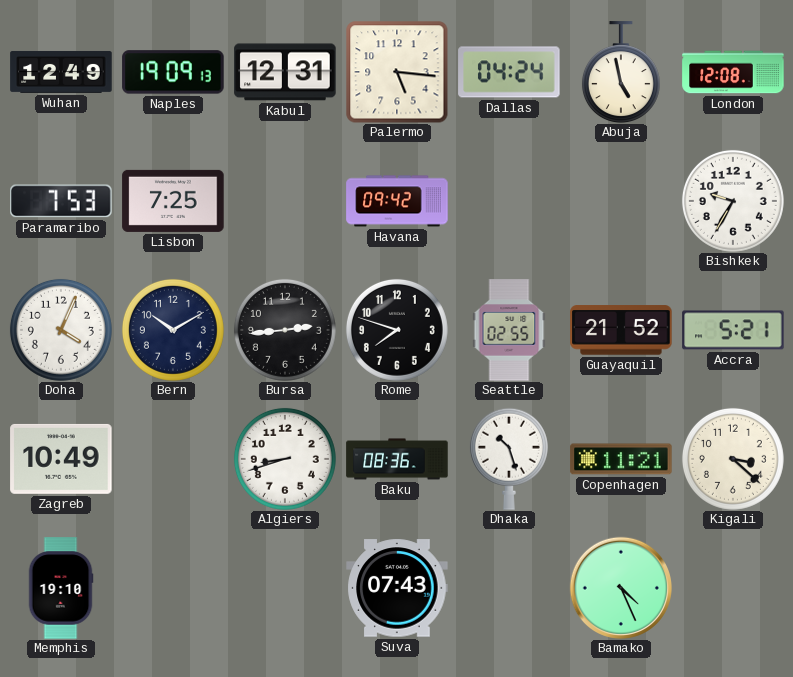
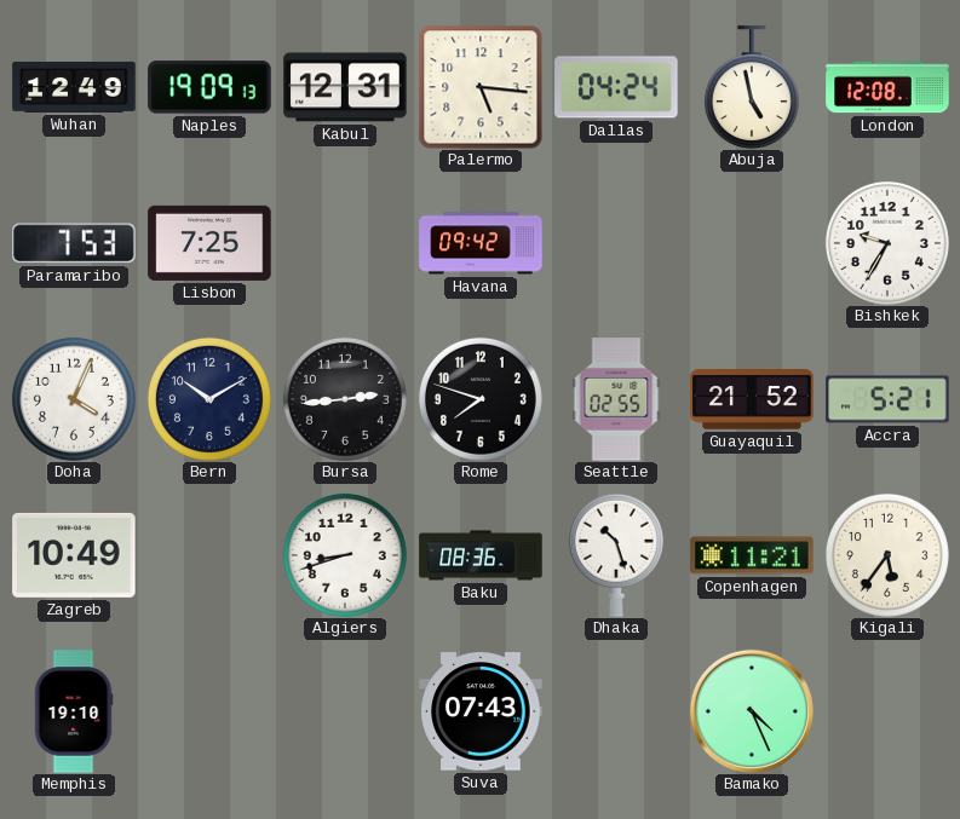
Kigali: 3:22 -> 5:36 (887, 555)
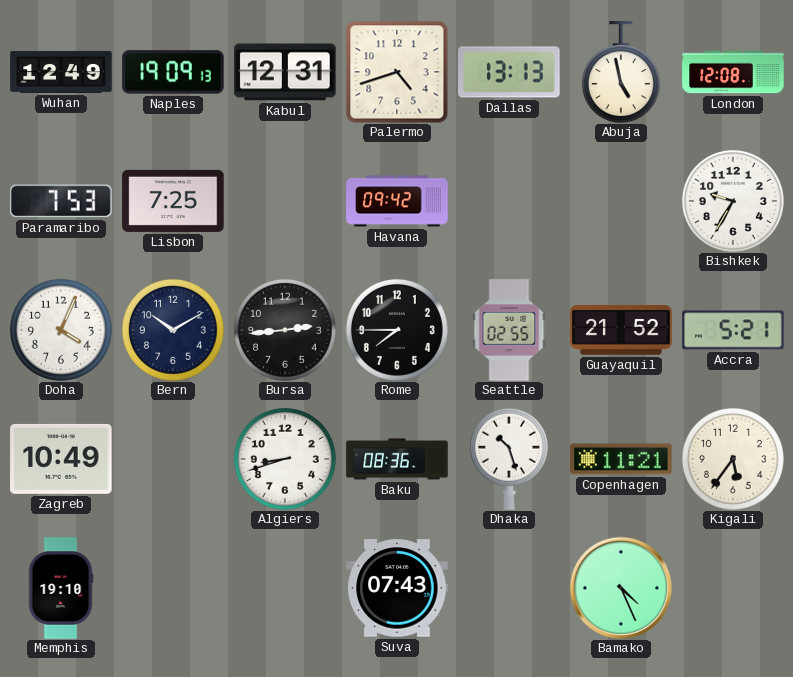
Palermo: 5:16 -> 4:42 (397, 72)
Dallas: 04:24 -> 13:13 (509, 72)
Rome: 7:48 -> 7:45 (397, 330)
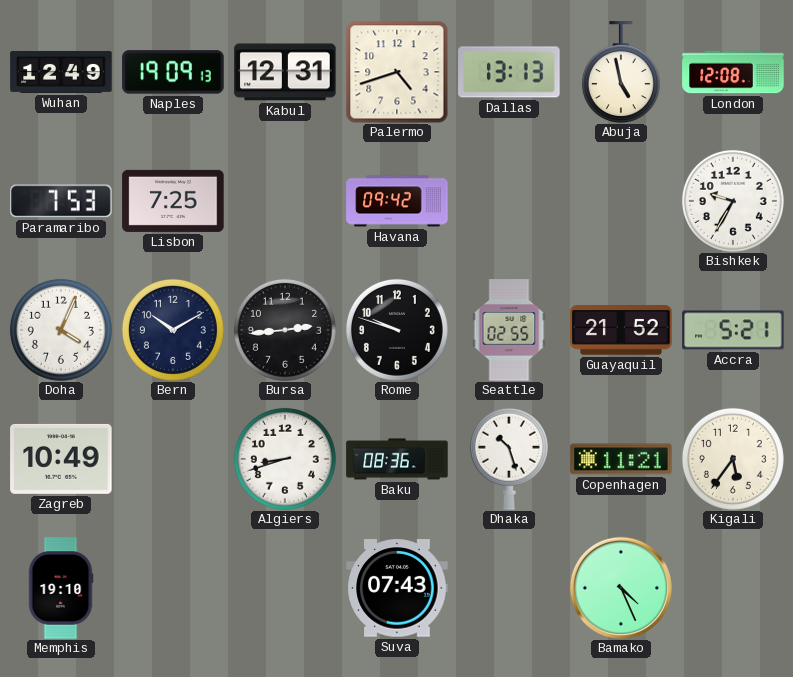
Rome: 7:45 -> 9:48 (397, 330)
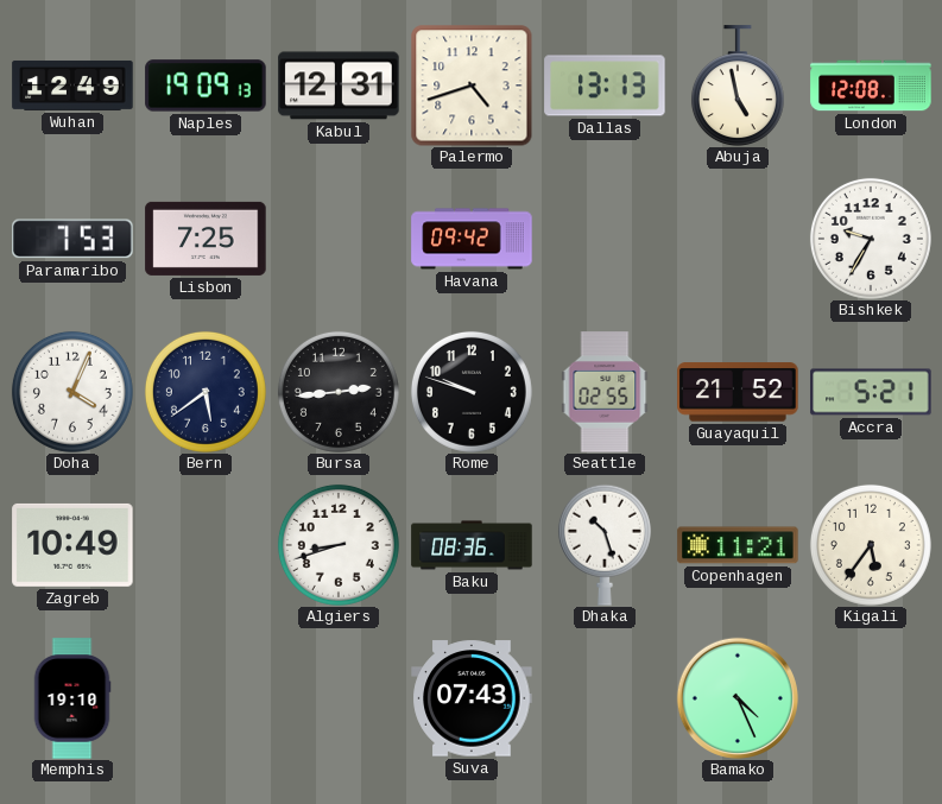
Bern: 10:10 -> 5:39 (206, 392)
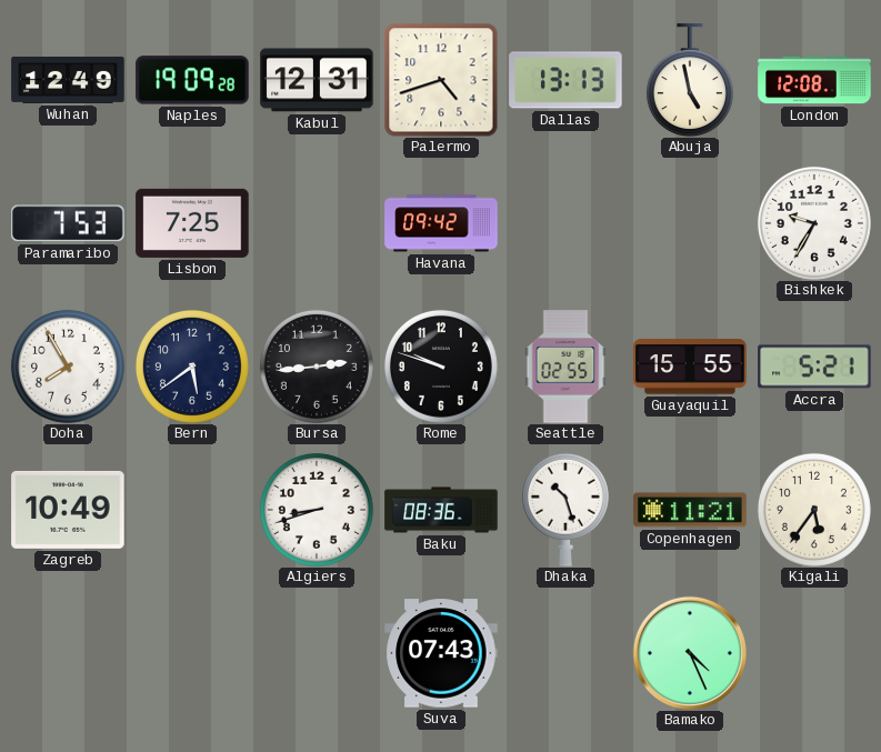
Naples: 19:09:13 -> 19:09:28 (192, 80)
Doha: 4:04 -> 7:55 (68, 367)
Guayaquil: 21:52 -> 15:55 (690, 367)
Memphis: 19:10 -> none (72, 698)
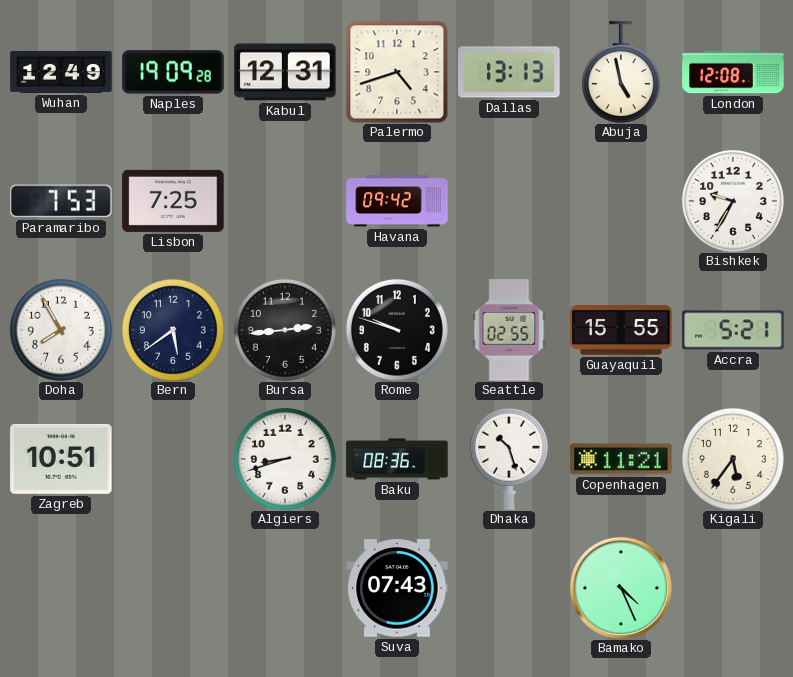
Zagreb: 10:49 -> 10:51 (61, 459)
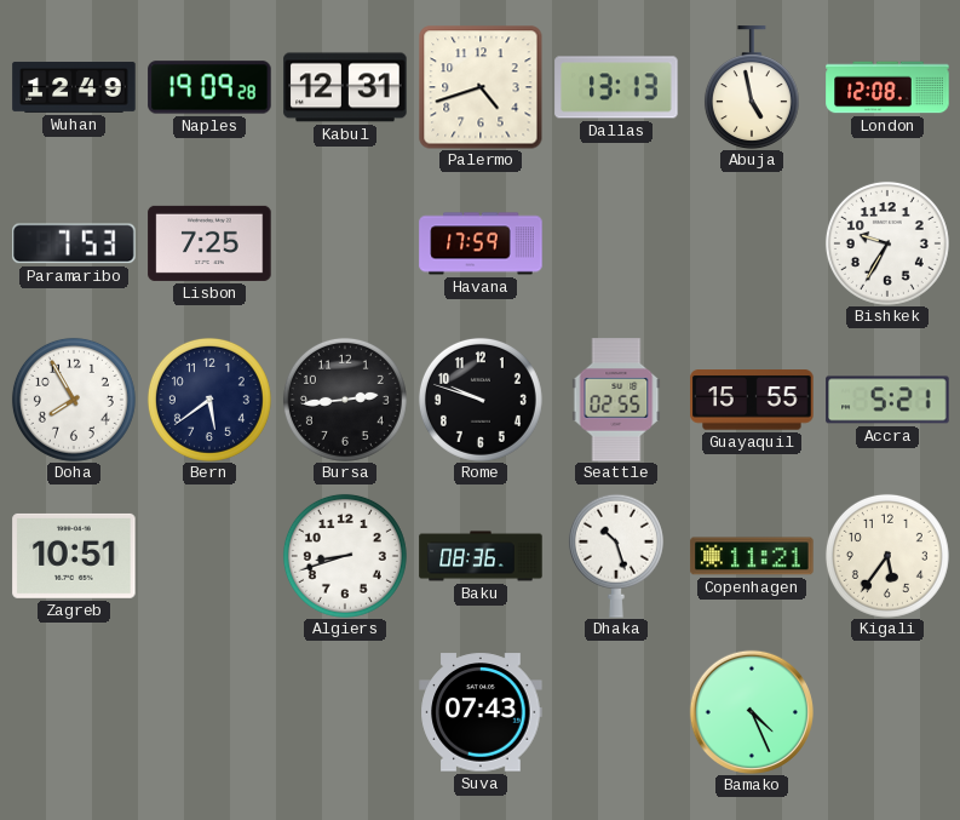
Havana: 09:42 -> 17:59 (481, 243)
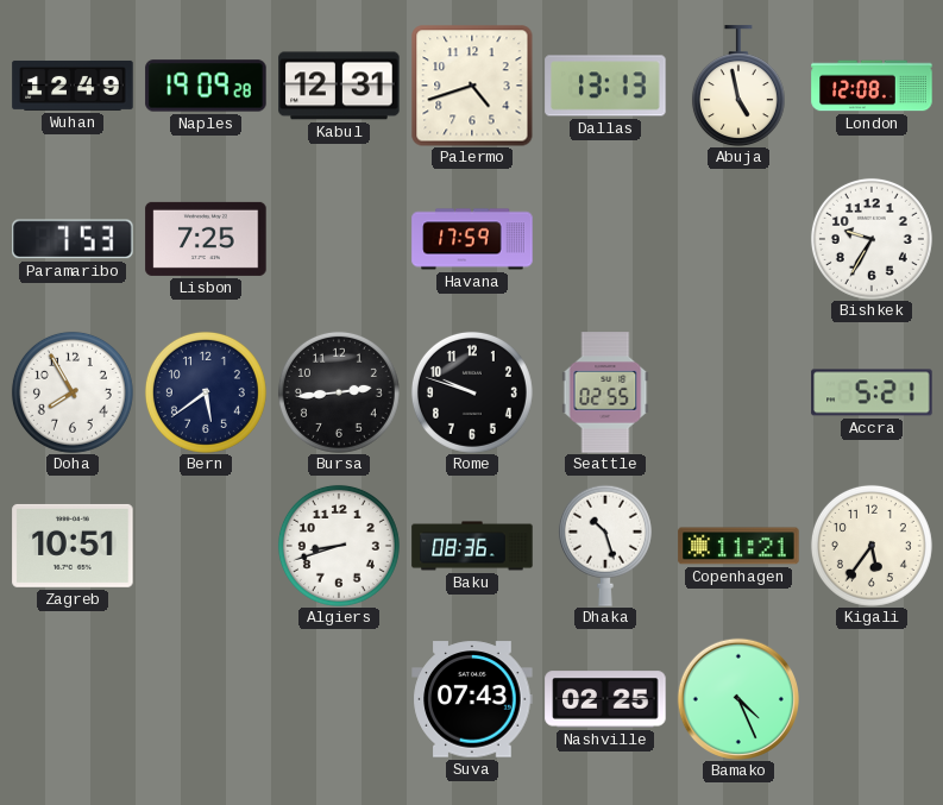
Guayaquil: 15:55 -> none (752, 400)
Nashville: none -> 02:25 (605, 699)
